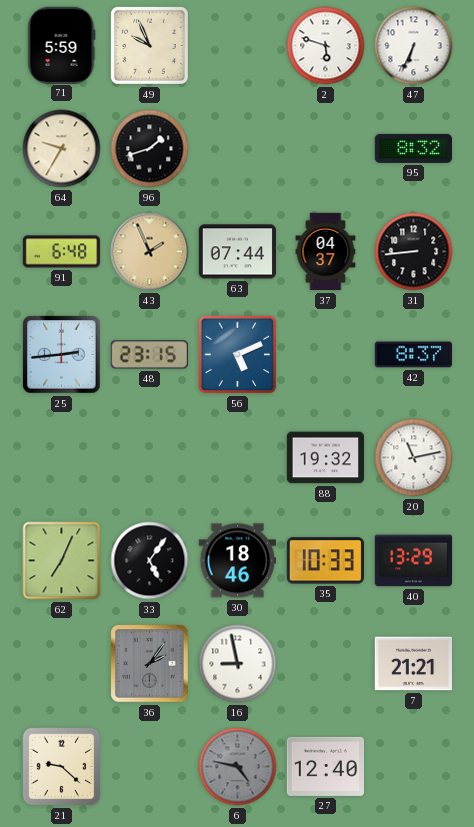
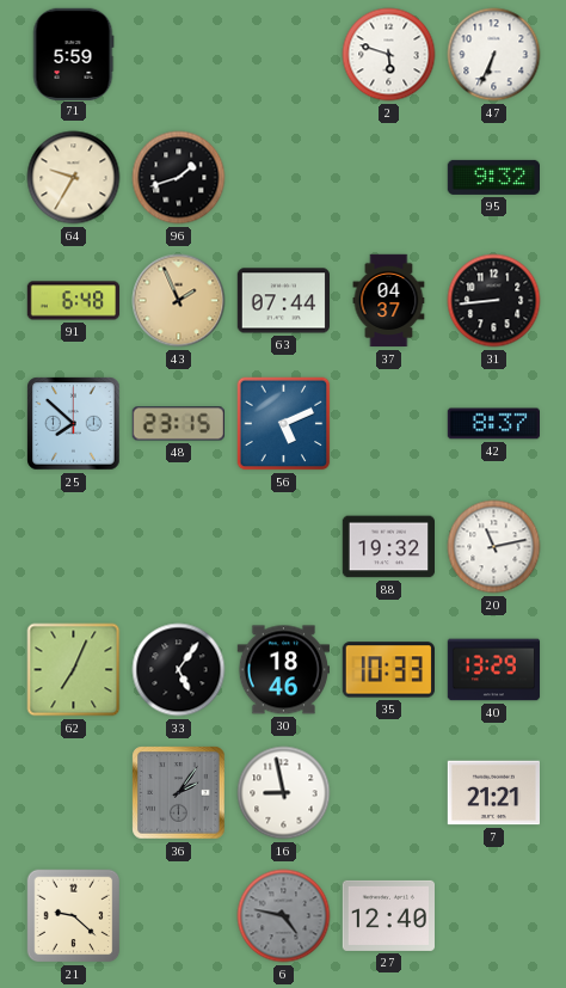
49: 9:56 -> none (149, 45)
95: 8:32 -> 9:32 (493, 177)
25: 2:44 -> 7:52 (74, 424)
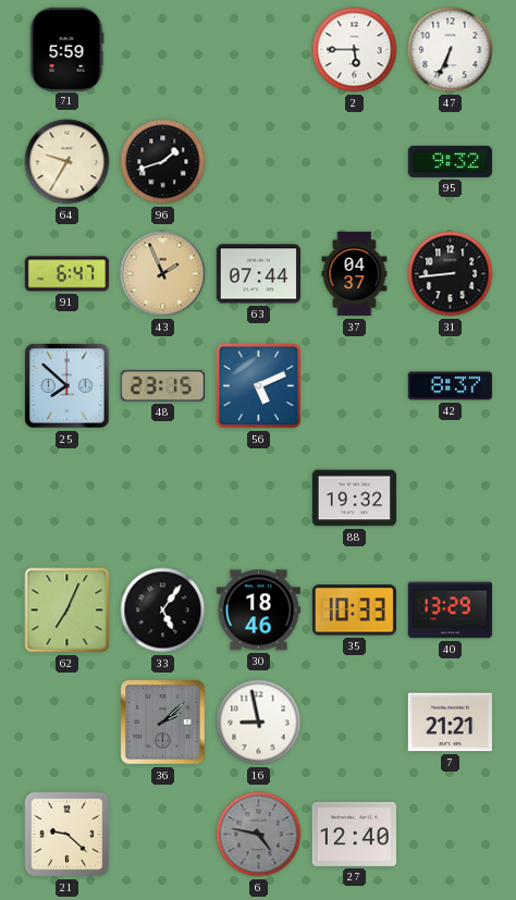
2: 5:48 -> 5:45 (355, 50)
91: 6:48 -> 6:47 (67, 274)
20: 11:13 -> none (494, 547)
36: 2:06 -> 2:08 (163, 723)
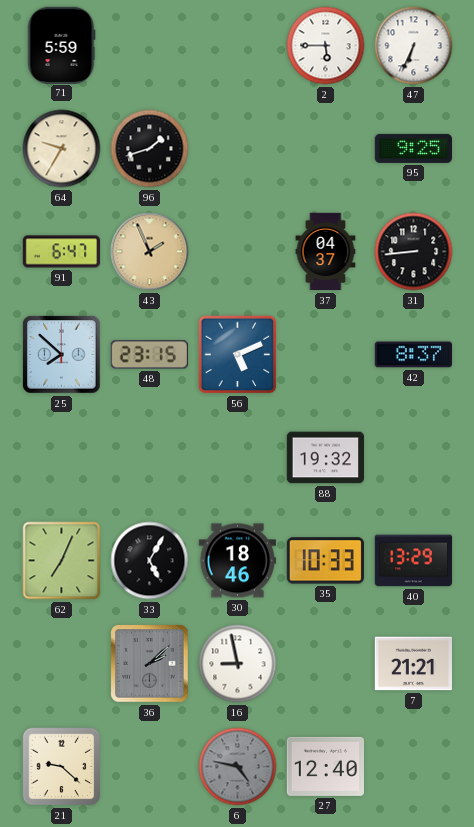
95: 9:32 -> 9:25 (413, 148)
63: 07:44 -> none (258, 274)
33: 5:06 -> 5:05 (150, 561)
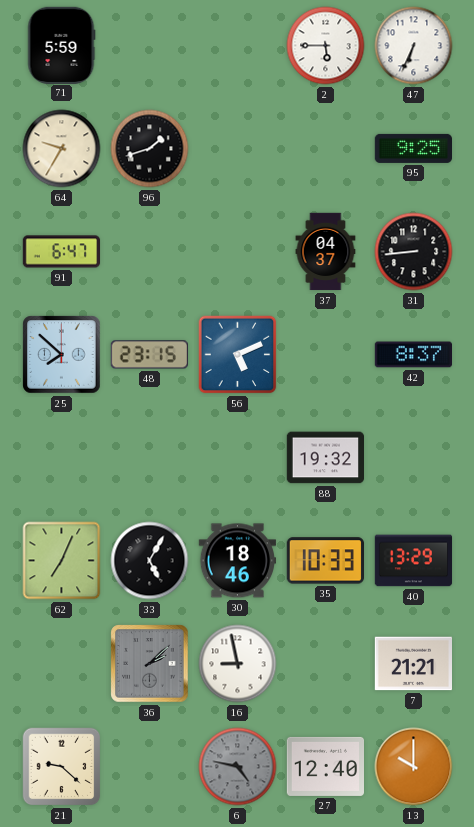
43: 1:56 -> none (150, 252)
13: none -> 10:00 (414, 767)
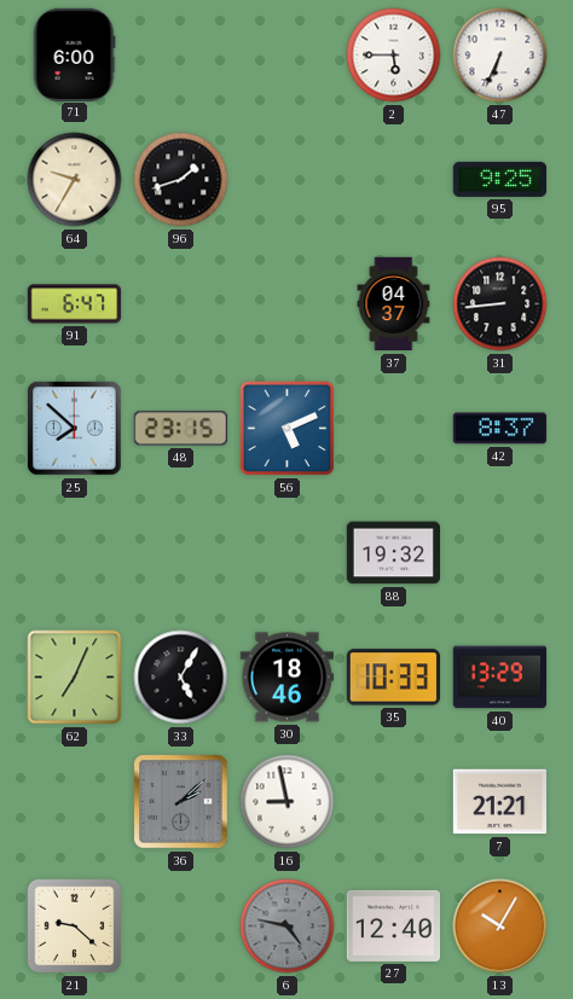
71: 5:59 -> 6:00 (74, 54)
13: 10:00 -> 10:05 (500, 927)
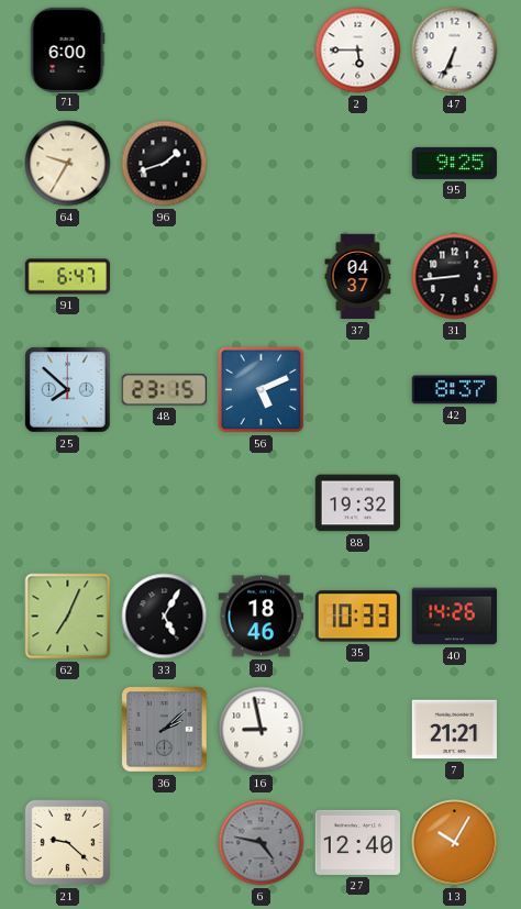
40: 13:29 -> 14:26 (455, 617)
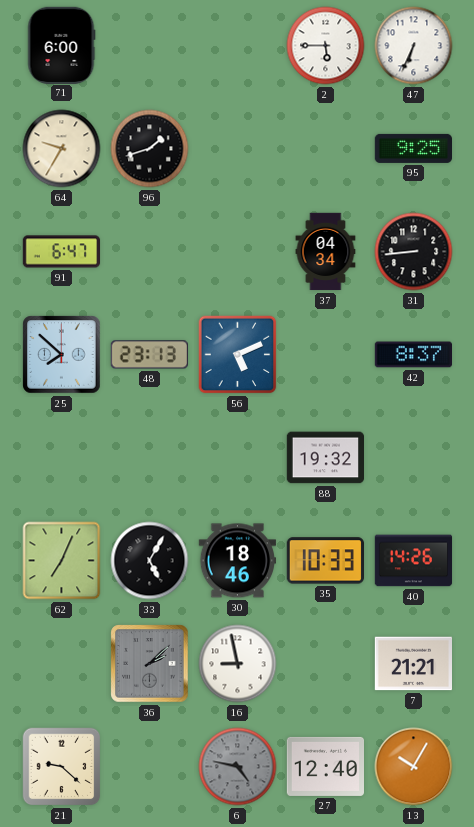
37: 04:37 -> 04:34 (326, 252)
48: 23:15 -> 23:13 (149, 355)
